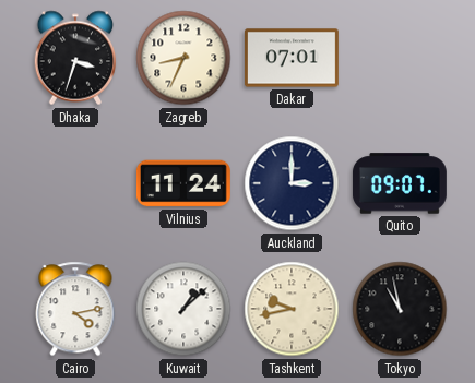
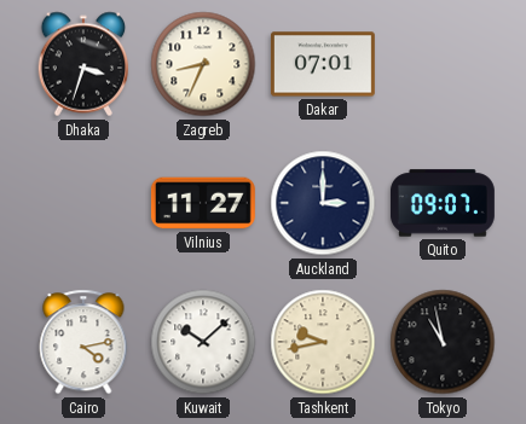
Vilnius: 11:24 -> 11:27 (203, 203)
Kuwait: 1:08 -> 10:08 (203, 342)
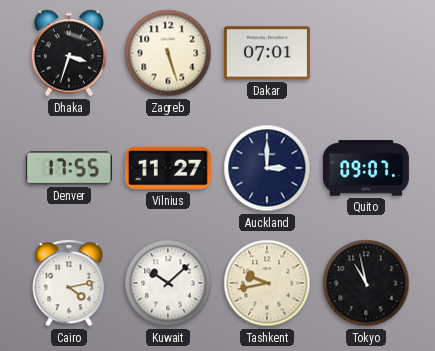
Zagreb: 8:34 -> 5:27 (168, 53)
Denver: none -> 17:55 (69, 168)
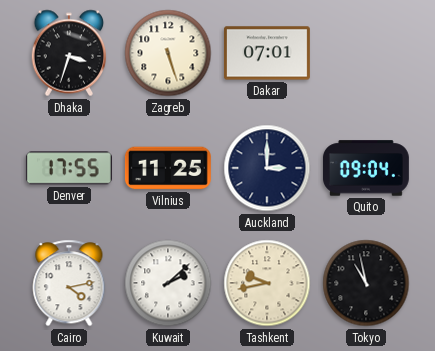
Vilnius: 11:27 -> 11:25 (168, 168)
Quito: 09:07 -> 09:04 (366, 168)
Kuwait: 10:08 -> 2:08 (168, 283)
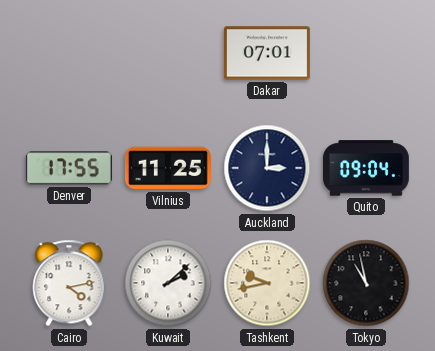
Dhaka: 3:33 -> none (69, 53)
Zagreb: 5:27 -> none (168, 53)
